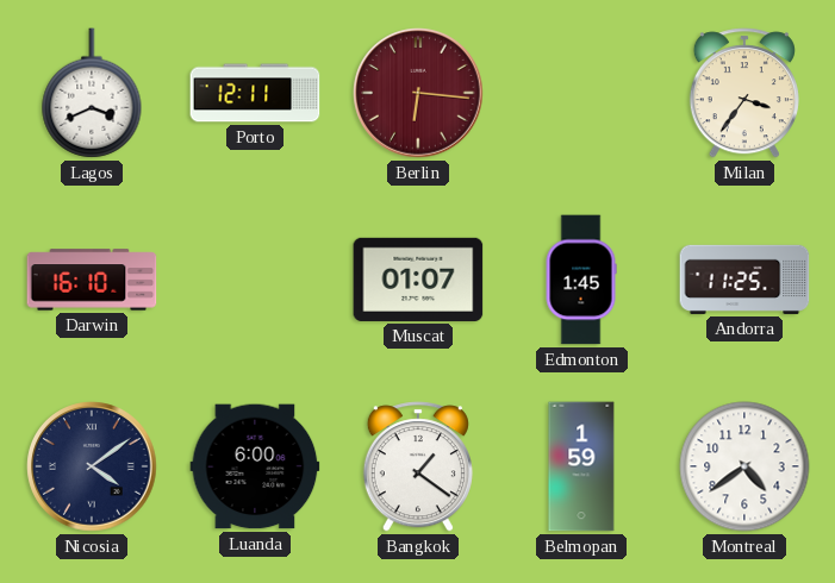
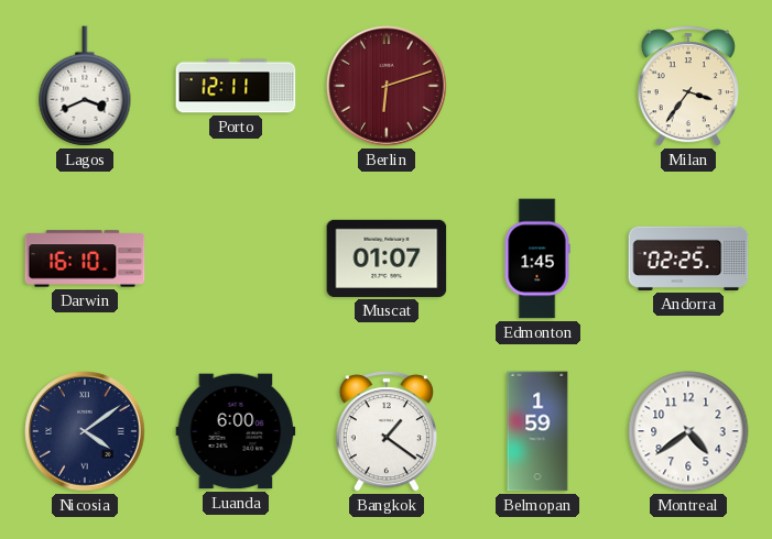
Berlin: 6:16 -> 6:12 (387, 86)
Andorra: 11:25 -> 02:25 (688, 258)
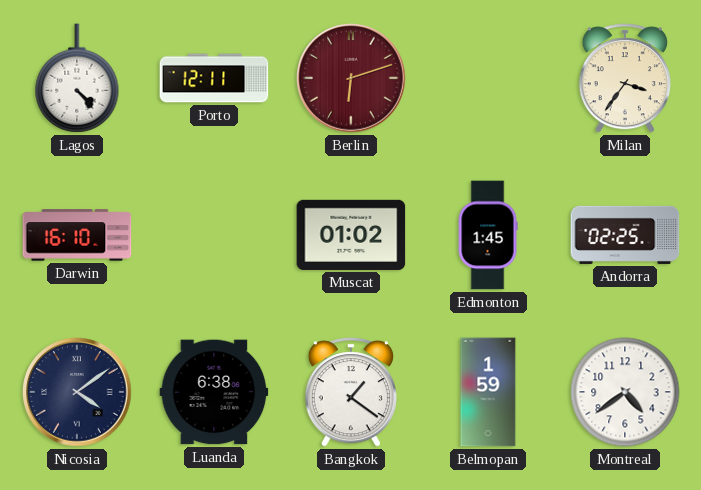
Lagos: 3:41 -> 4:23 (77, 78)
Muscat: 01:07 -> 01:02 (351, 235)
Luanda: 6:00 -> 6:38 (214, 392)
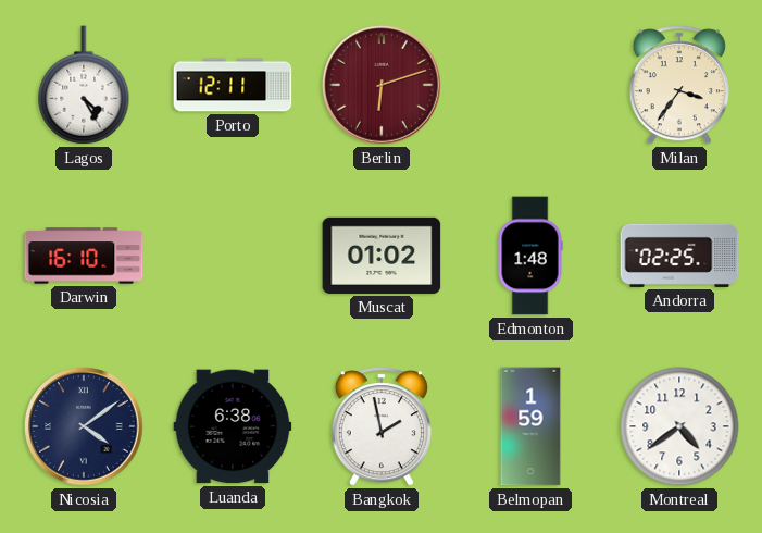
Lagos: 4:23 -> 4:25 (84, 85)
Edmonton: 1:45 -> 1:48 (530, 256)
Bangkok: 1:21 -> 1:58 (382, 426)
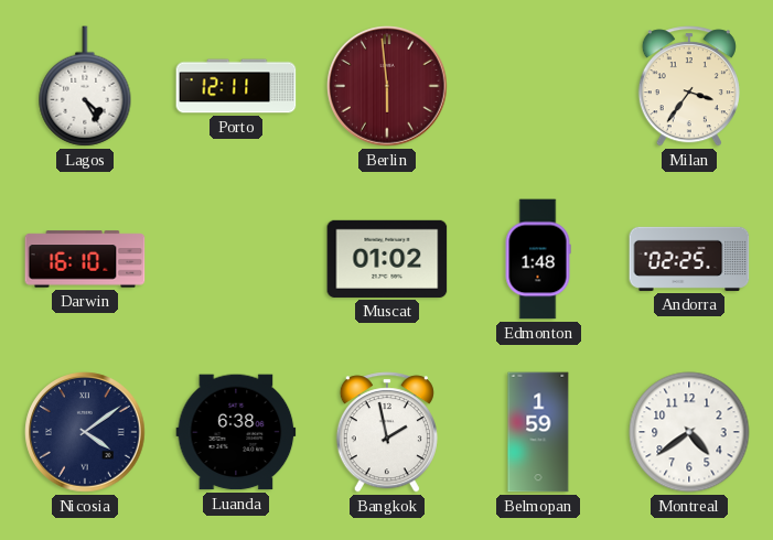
Berlin: 6:12 -> 5:59 (387, 86)
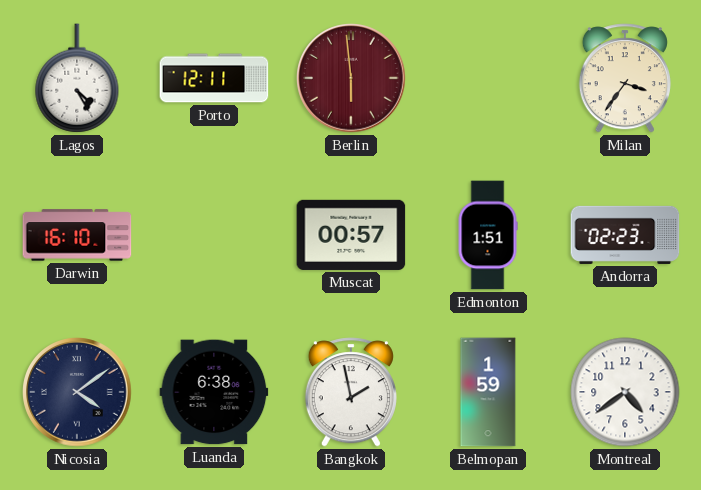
Muscat: 01:02 -> 00:57 (351, 235)
Edmonton: 1:48 -> 1:51 (488, 235)
Andorra: 02:25 -> 02:23 (625, 235)
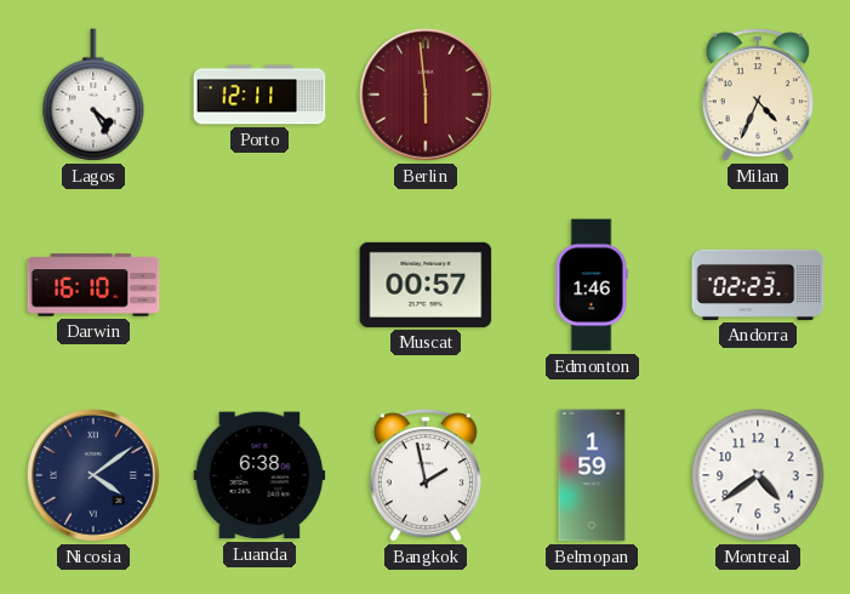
Milan: 3:36 -> 4:34 (758, 95)
Edmonton: 1:51 -> 1:46 (592, 285)
